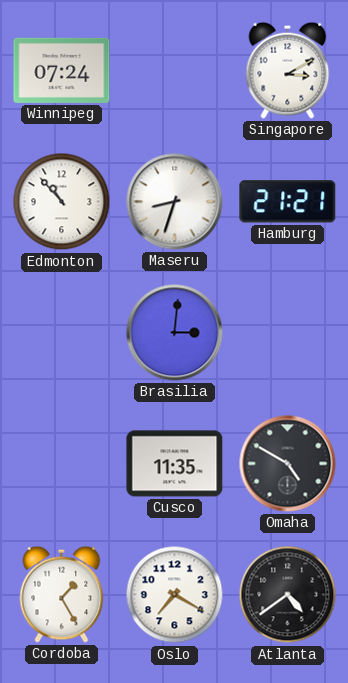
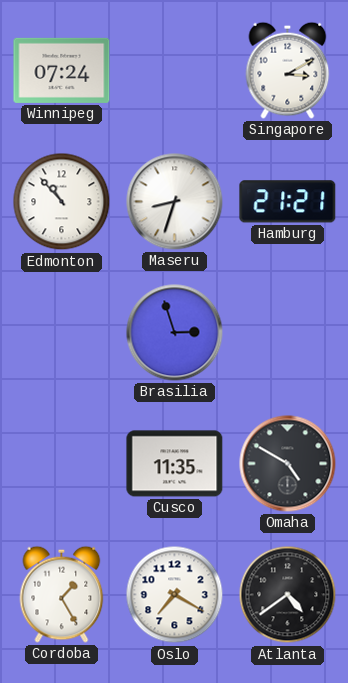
Brasilia: 3:01 -> 2:57 (175, 333)
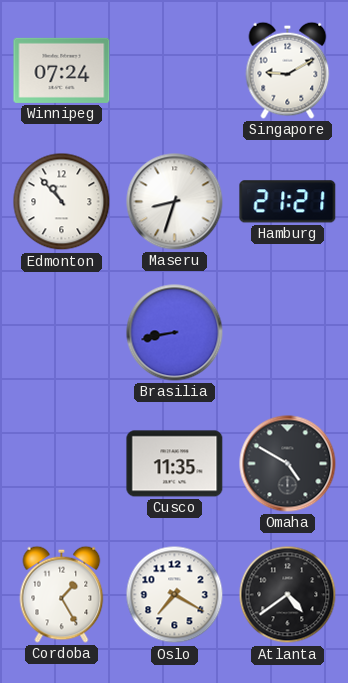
Singapore: 3:10 -> 9:10 (288, 70)
Brasilia: 2:57 -> 8:43 (175, 333)
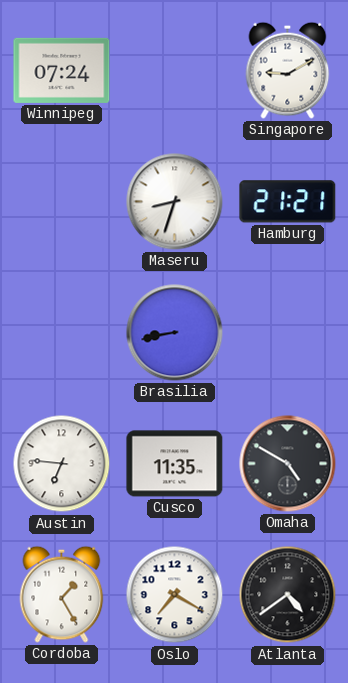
Edmonton: 10:53 -> none (62, 202)
Austin: none -> 6:46 (62, 464)
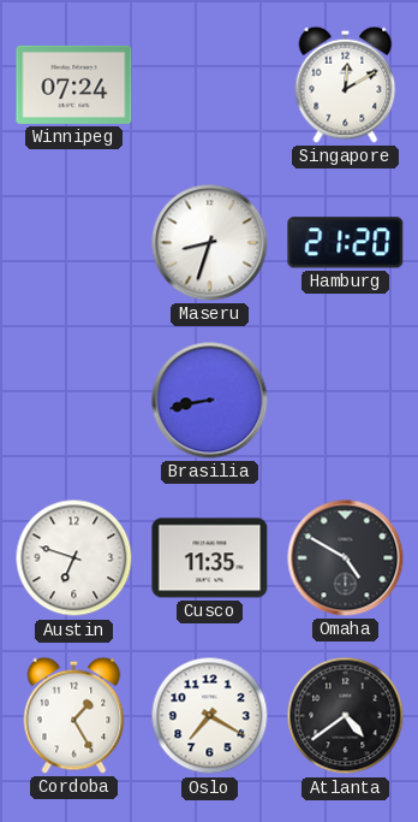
Singapore: 9:10 -> 12:10 (346, 84)
Hamburg: 21:21 -> 21:20 (346, 243)
Austin: 6:46 -> 6:48 (74, 558)
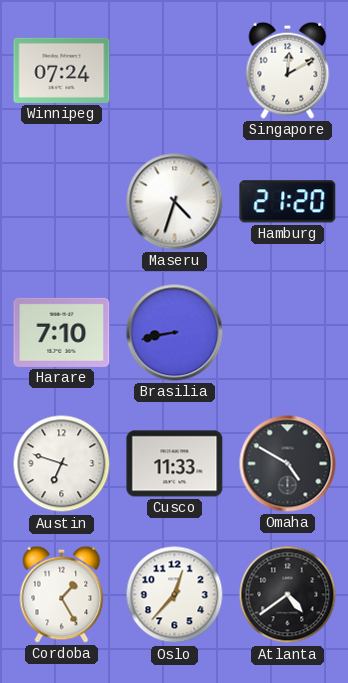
Maseru: 8:33 -> 4:33 (175, 202)
Harare: none -> 7:10 (62, 332)
Cusco: 11:35 -> 11:33 (175, 464)
Oslo: 7:20 -> 12:37 (175, 595)
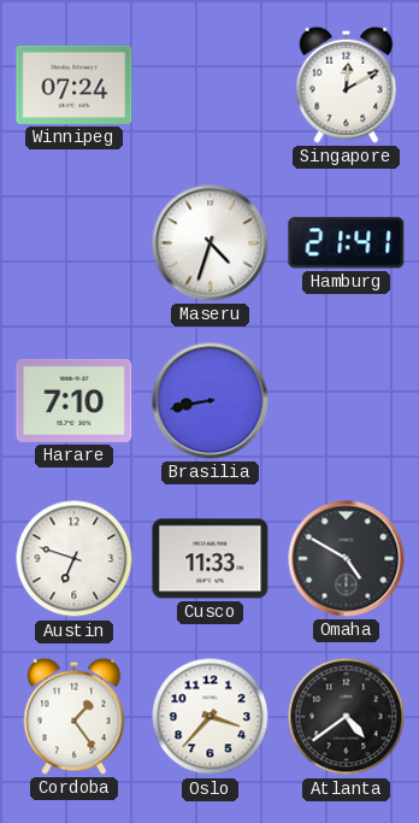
Hamburg: 21:20 -> 21:41 (347, 243)
Cordoba: 1:25 -> 1:24 (75, 716)
Oslo: 12:37 -> 3:37 (211, 717)
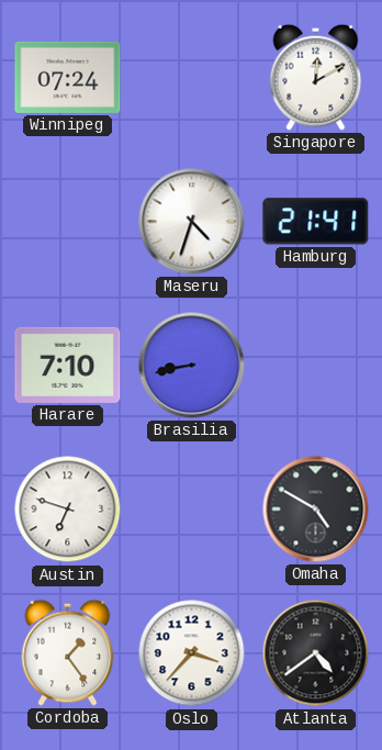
Cusco: 11:33 -> none (211, 559)
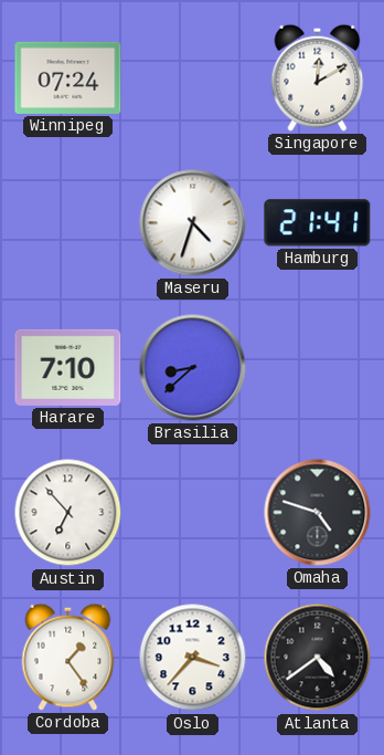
Brasilia: 8:43 -> 8:38 (193, 368)
Austin: 6:48 -> 6:53 (68, 513)
Omaha: 4:50 -> 4:48 (318, 513)
